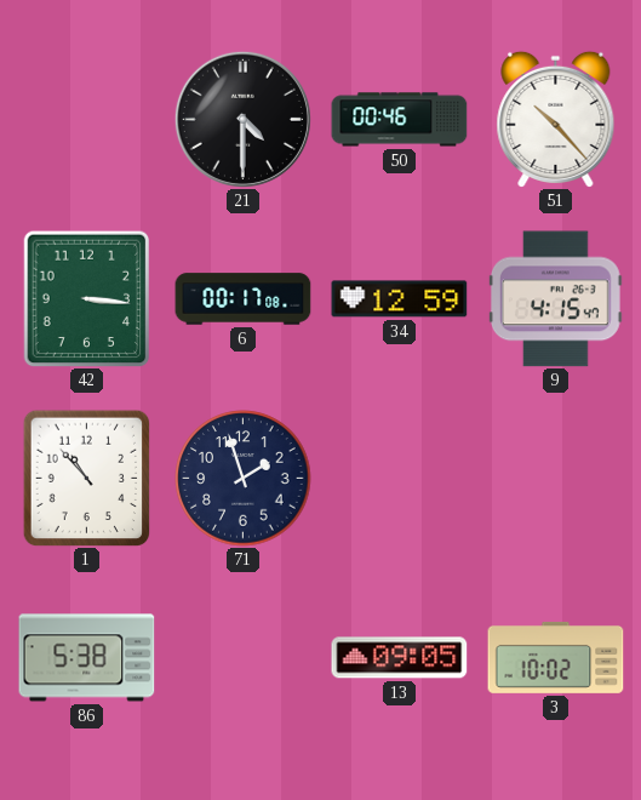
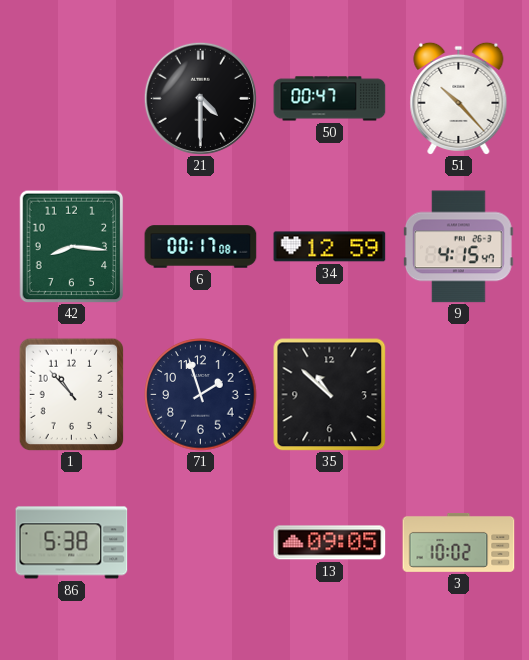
50: 00:46 -> 00:47 (330, 99)
42: 3:16 -> 8:16 (72, 246)
35: none -> 10:52 (330, 395)
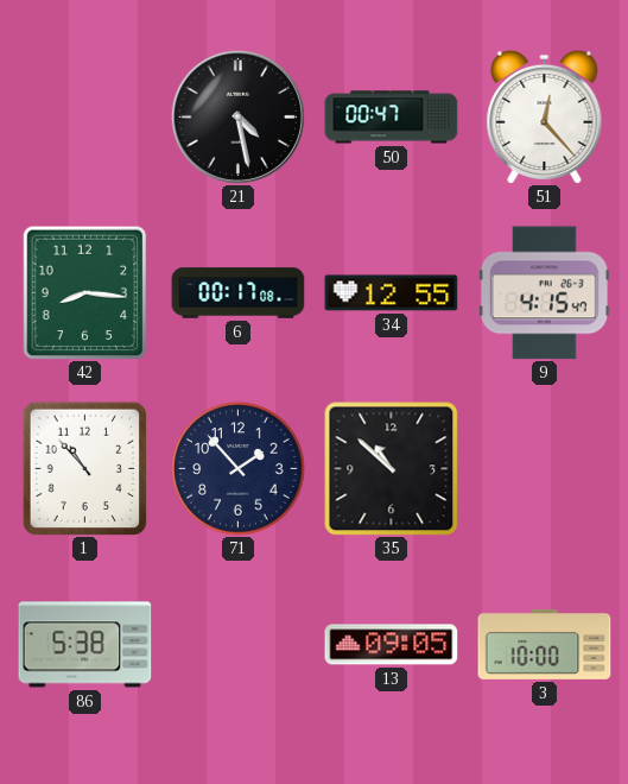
21: 4:30 -> 4:28 (237, 116)
51: 10:23 -> 12:23 (545, 116)
34: 12:59 -> 12:55 (392, 293)
71: 1:57 -> 1:53 (239, 469)
3: 10:02 -> 10:00 (545, 645)
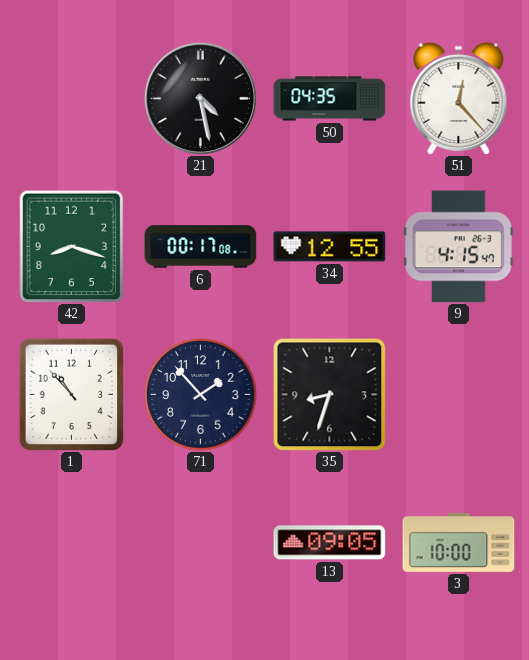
50: 00:47 -> 04:35 (330, 99)
42: 8:16 -> 8:18 (72, 246)
35: 10:52 -> 8:33 (330, 395)
86: 5:38 -> none (85, 645)
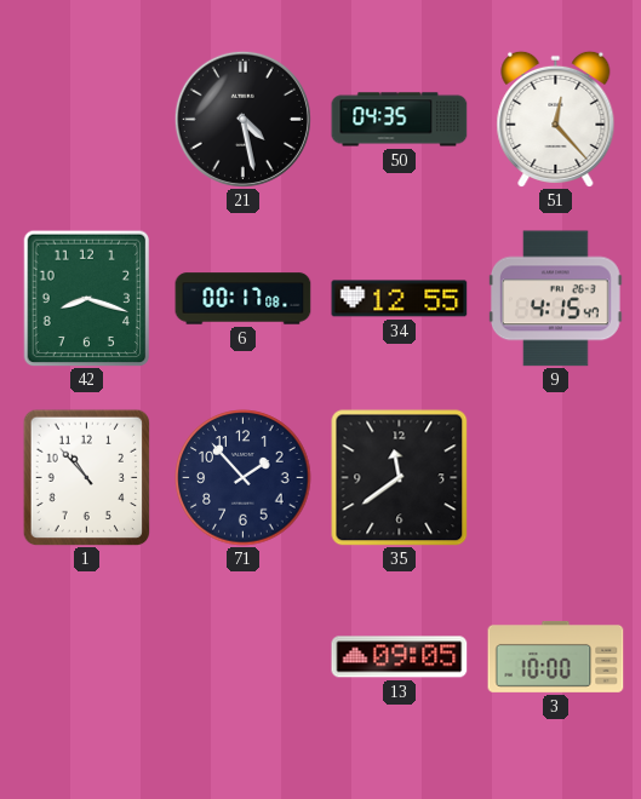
35: 8:33 -> 11:39 (400, 478)
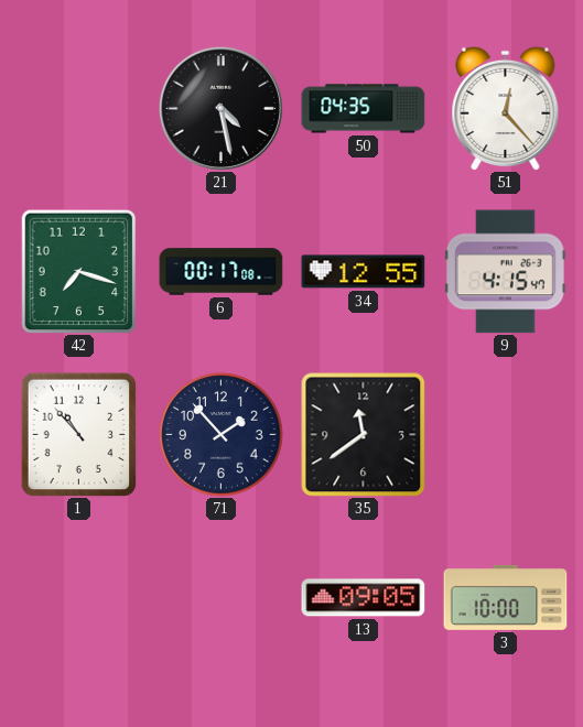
42: 8:18 -> 7:18 (79, 271)
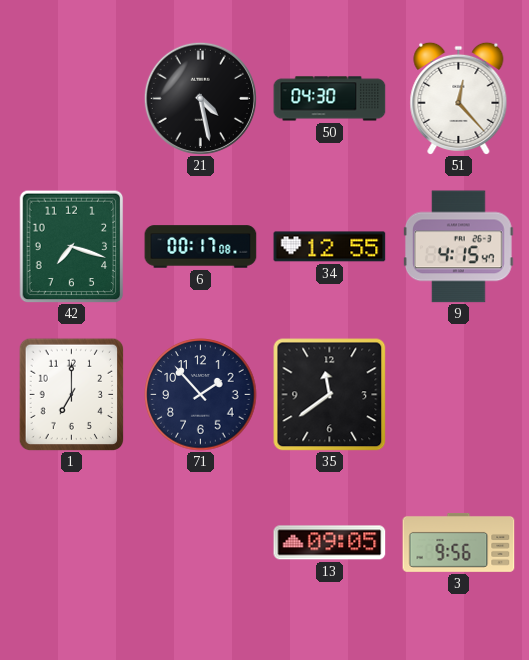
50: 04:35 -> 04:30 (330, 99)
1: 10:53 -> 7:00 (72, 394)
3: 10:00 -> 9:56 (459, 543)
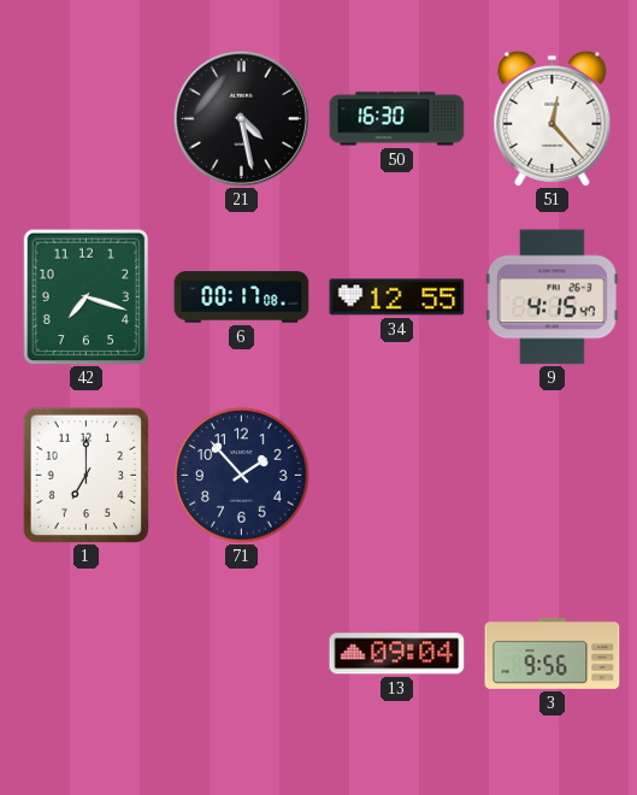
50: 04:30 -> 16:30 (397, 119)
35: 11:39 -> none (330, 395)
13: 09:05 -> 09:04 (397, 654)
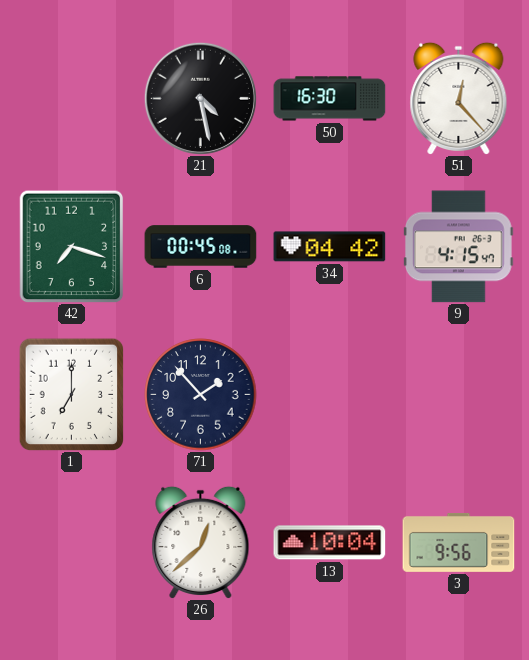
6: 00:17 -> 00:45 (201, 247)
34: 12:55 -> 04:42 (330, 247)
26: none -> 12:38 (201, 542)
13: 09:04 -> 10:04 (330, 543)
